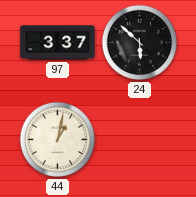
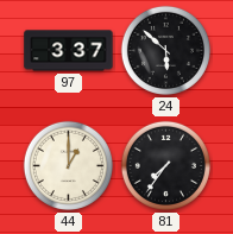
44: 1:02 -> 1:00 (68, 165)
81: none -> 7:36 (165, 165)
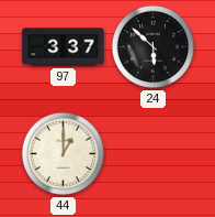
81: 7:36 -> none (165, 165)
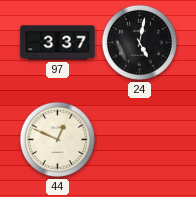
24: 5:52 -> 5:02 (139, 42)
44: 1:00 -> 12:49 (57, 139)
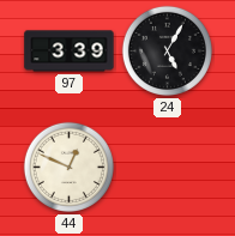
97: 3:37 -> 3:39 (70, 52)
24: 5:02 -> 5:05 (167, 50)
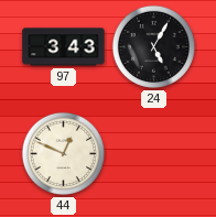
97: 3:39 -> 3:43 (64, 47)
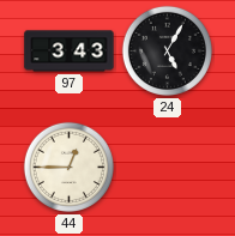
44: 12:49 -> 12:45 (68, 167)
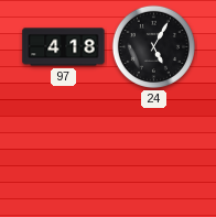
97: 3:43 -> 4:18 (64, 47)
44: 12:45 -> none (68, 167)
